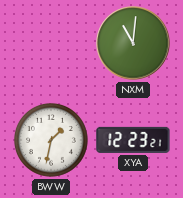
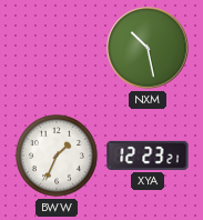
NXM: 11:01 -> 10:28 (148, 48)
BWW: 1:32 -> 1:34 (57, 156)
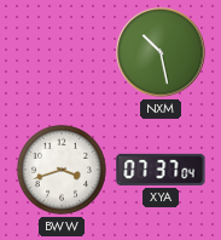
BWW: 1:34 -> 3:42 (62, 170)
XYA: 12:23 -> 07:37 (161, 170)
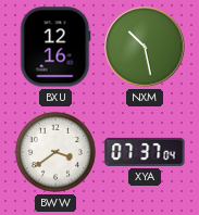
BXU: none -> 12:16 (55, 47)
BWW: 3:42 -> 3:39 (55, 152)
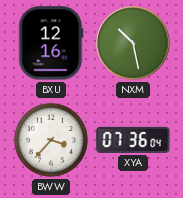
BWW: 3:39 -> 3:37 (51, 140)
XYA: 07:37 -> 07:36 (133, 140)
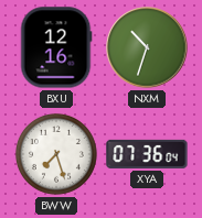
NXM: 10:28 -> 10:33 (147, 47)
BWW: 3:37 -> 7:27 (56, 154)
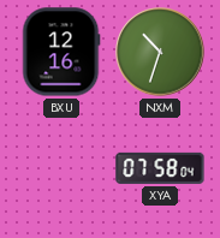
BWW: 7:27 -> none (56, 154)
XYA: 07:36 -> 07:58 (160, 168)
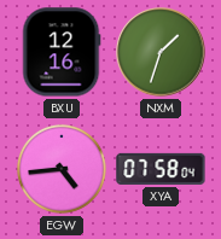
NXM: 10:33 -> 1:33 (161, 52)
EGW: none -> 4:44 (62, 169)
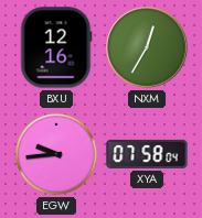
NXM: 1:33 -> 12:35 (147, 47)
EGW: 4:44 -> 9:44 (56, 154)
